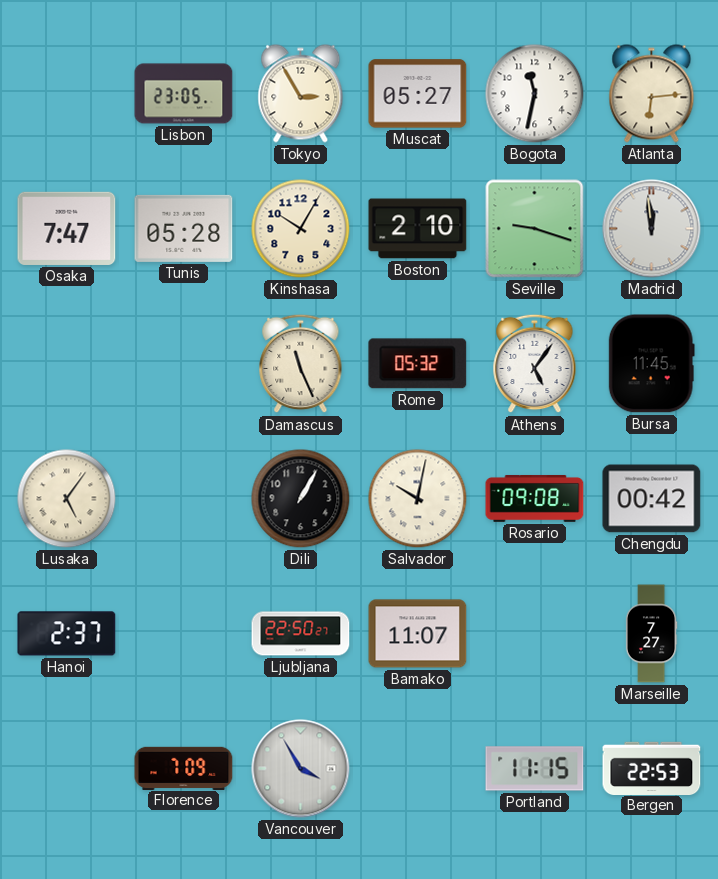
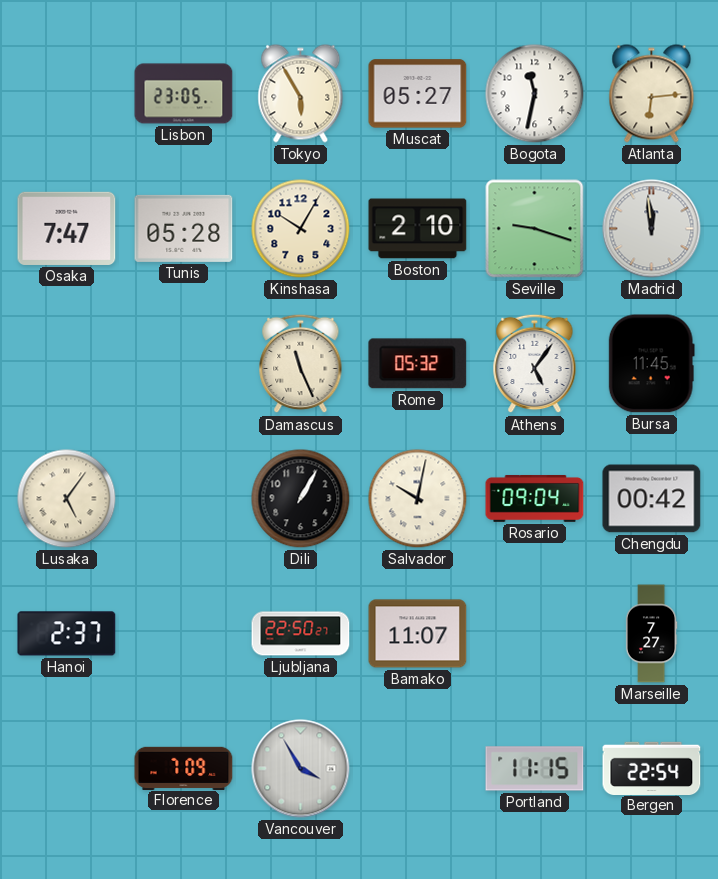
Tokyo: 2:55 -> 5:55 (301, 94)
Rosario: 09:08 -> 09:04 (535, 498)
Bergen: 22:53 -> 22:54 (652, 768)
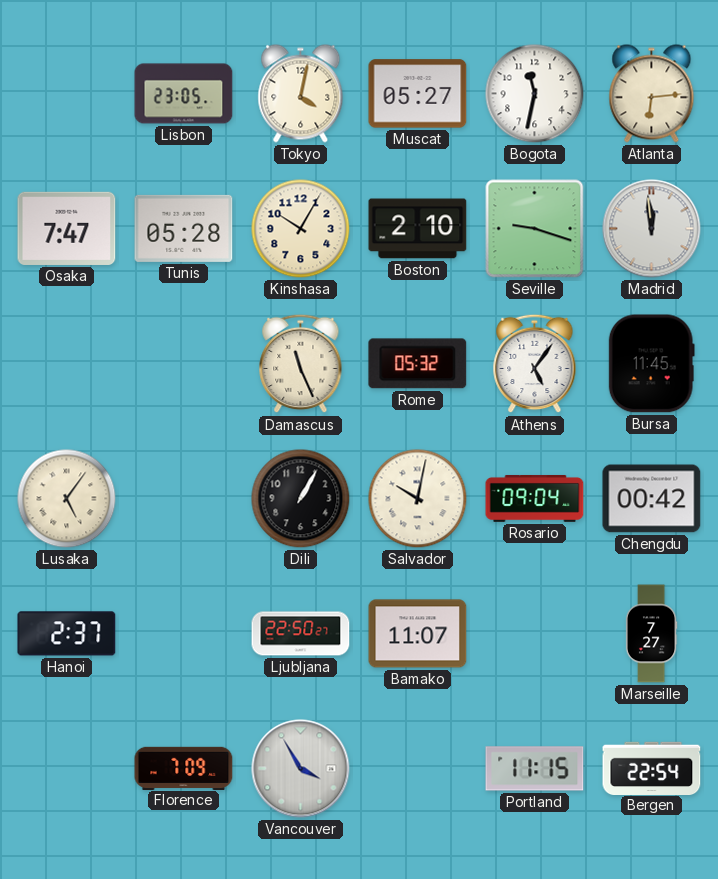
Tokyo: 5:55 -> 4:02 (301, 94)
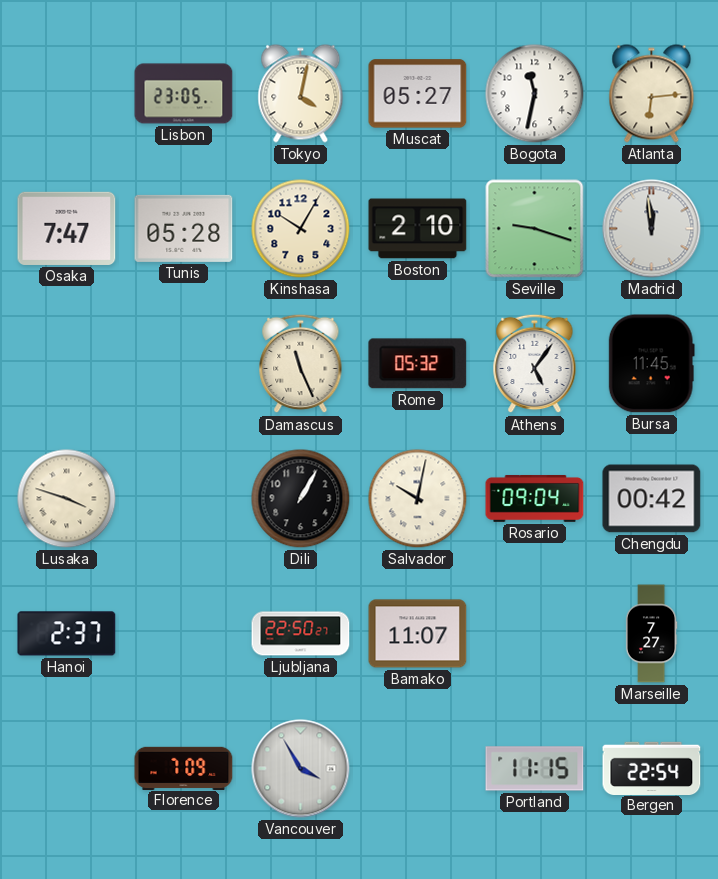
Lusaka: 5:06 -> 3:48 (67, 499)
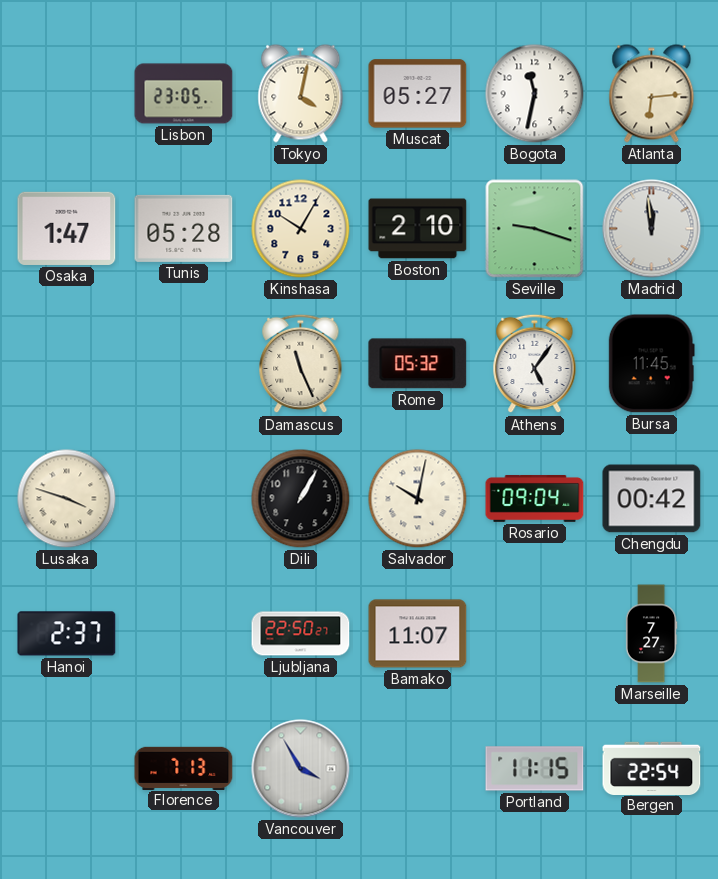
Osaka: 7:47 -> 1:47 (67, 228)
Florence: 7:09 -> 7:13 (184, 768)
